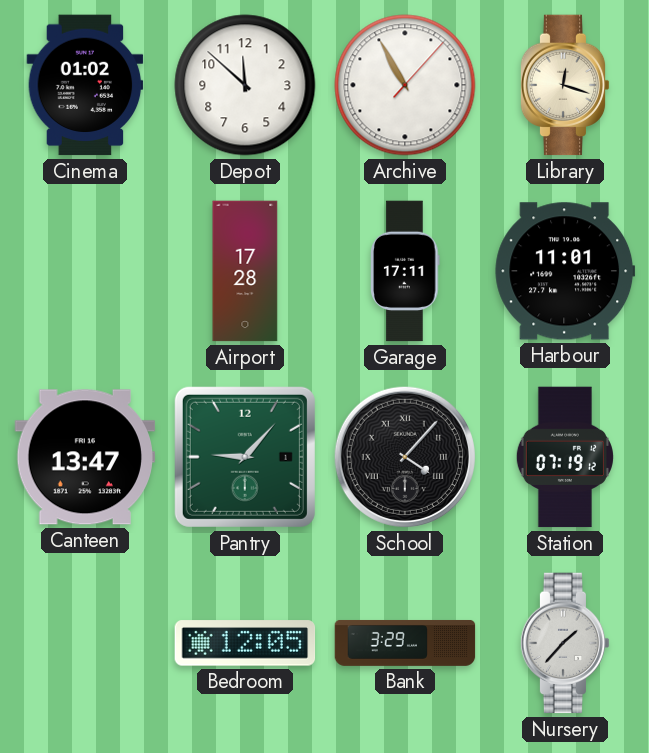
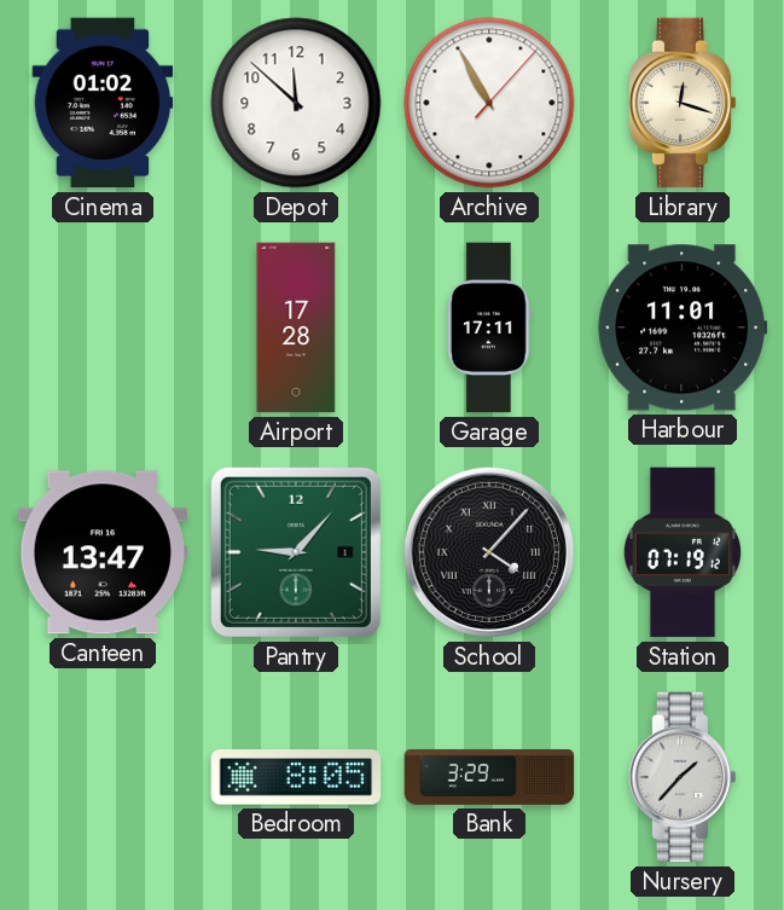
Bedroom: 12:05 -> 8:05 (296, 777)
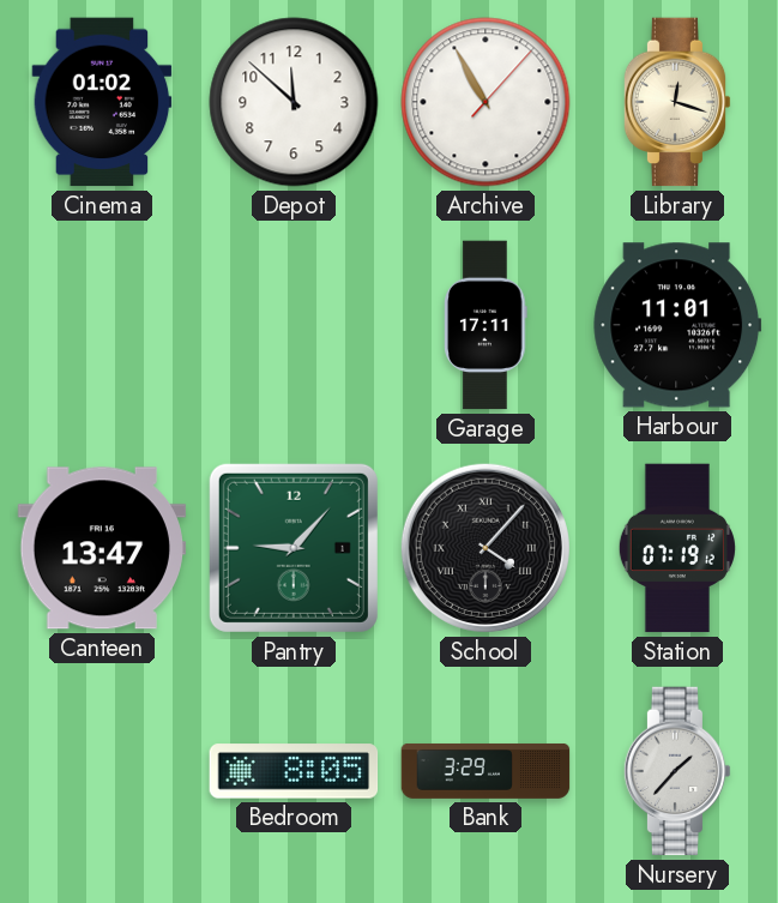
Airport: 17:28 -> none (296, 328)
